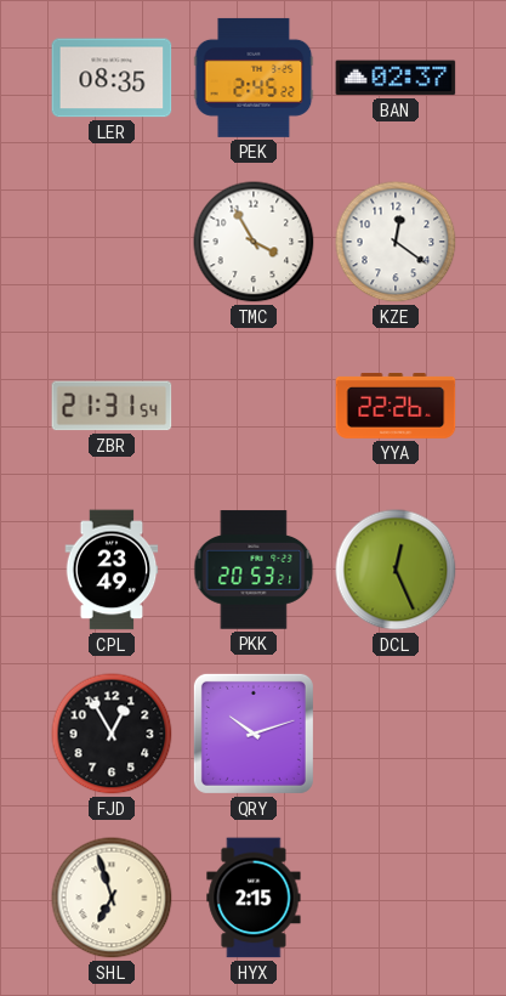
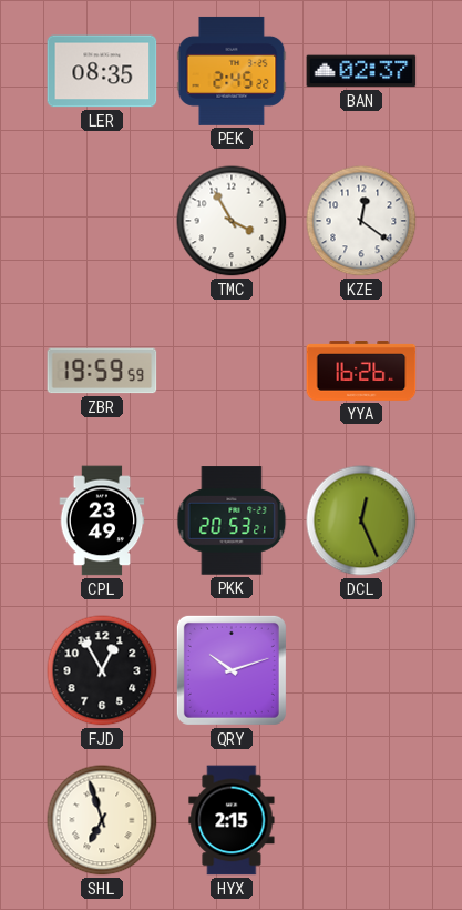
ZBR: 21:31 -> 19:59 (102, 371)
YYA: 22:26 -> 16:26 (361, 372)
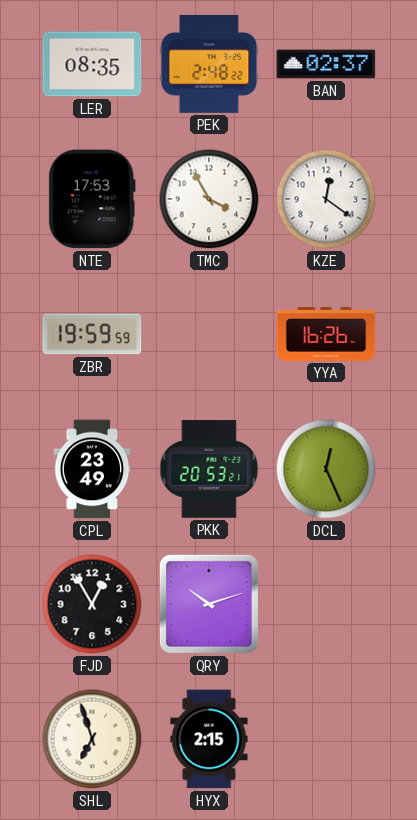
PEK: 2:45 -> 2:48 (209, 64)
NTE: none -> 17:53 (92, 199)
